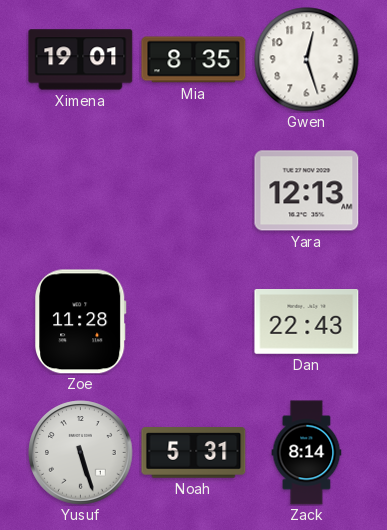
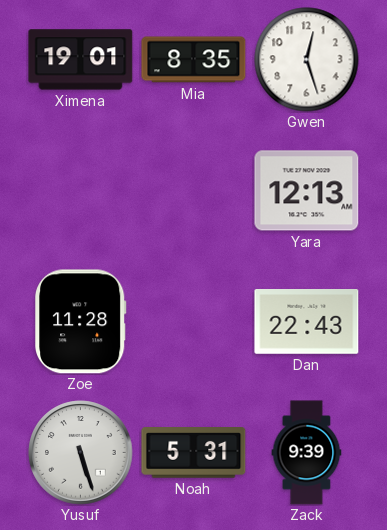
Zack: 8:14 -> 9:39 (307, 453)
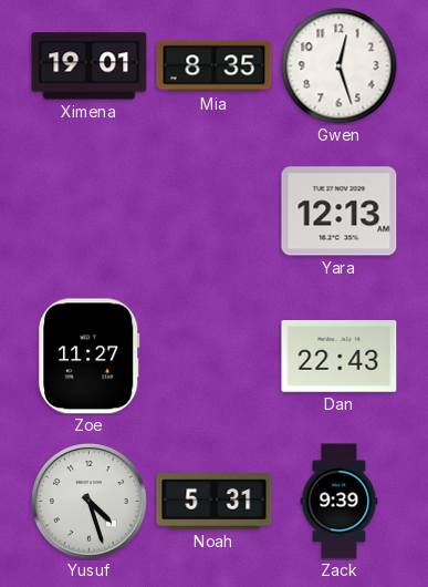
Zoe: 11:28 -> 11:27 (90, 357)
Yusuf: 5:27 -> 4:27 (90, 502)
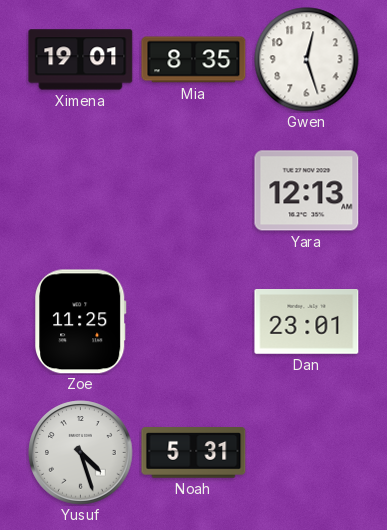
Zoe: 11:27 -> 11:25 (81, 322)
Dan: 22:43 -> 23:01 (307, 322)
Zack: 9:39 -> none (340, 502)
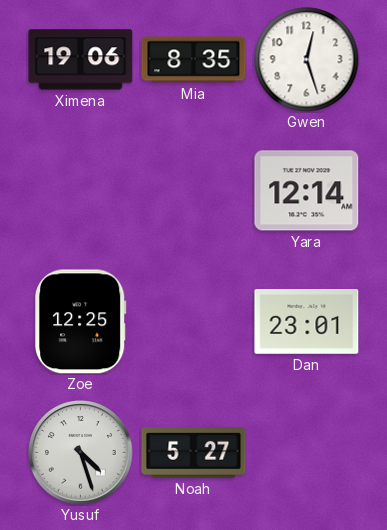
Ximena: 19:01 -> 19:06 (81, 60)
Yara: 12:13 -> 12:14 (307, 191)
Zoe: 11:25 -> 12:25 (81, 322)
Noah: 5:31 -> 5:27 (194, 453)
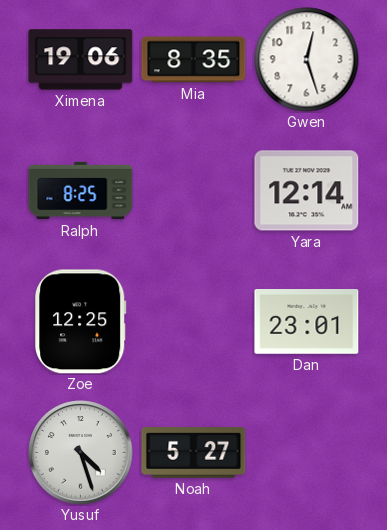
Ralph: none -> 8:25 (81, 191)
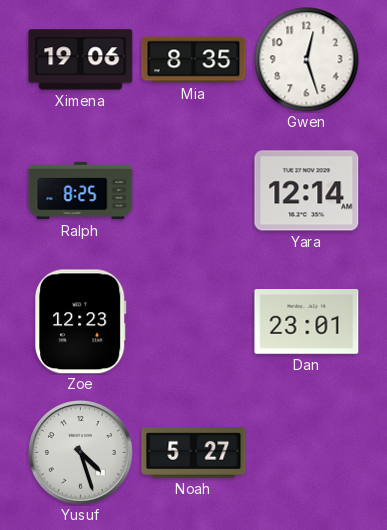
Zoe: 12:25 -> 12:23 (81, 322)
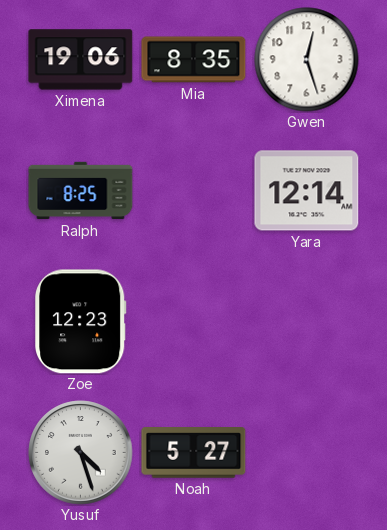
Dan: 23:01 -> none (307, 322)
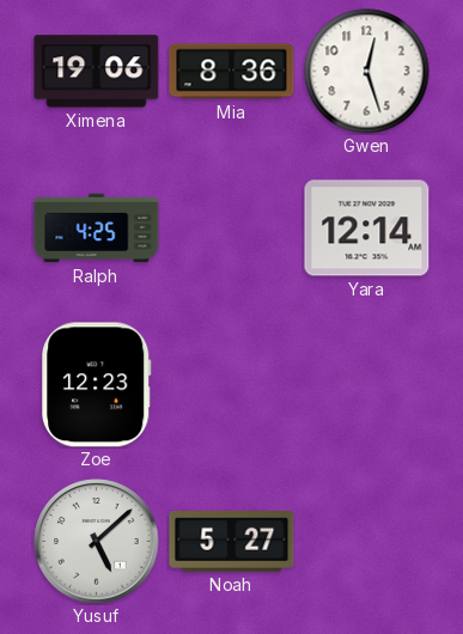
Mia: 8:35 -> 8:36 (232, 72)
Ralph: 8:25 -> 4:25 (97, 228)
Yusuf: 4:27 -> 5:08 (97, 542)
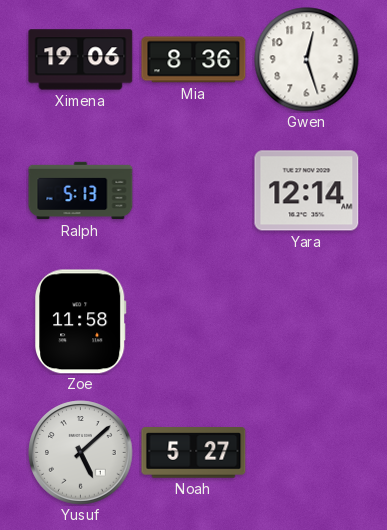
Ralph: 4:25 -> 5:13 (81, 191)
Zoe: 12:23 -> 11:58 (81, 322)
